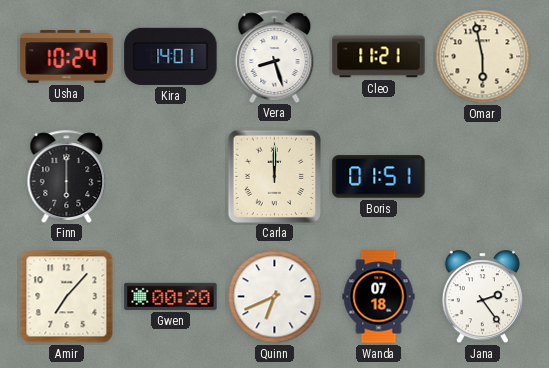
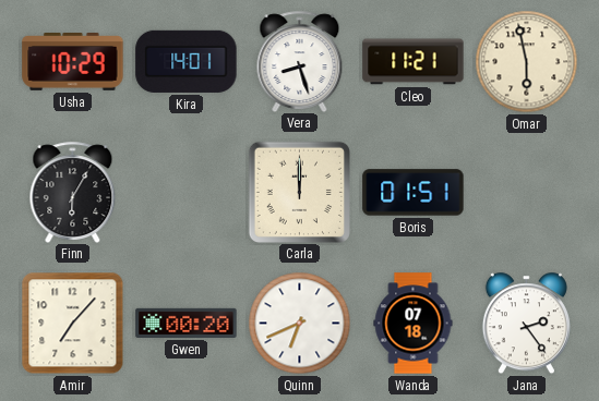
Usha: 10:24 -> 10:29 (73, 62)
Finn: 6:00 -> 6:05 (73, 192)
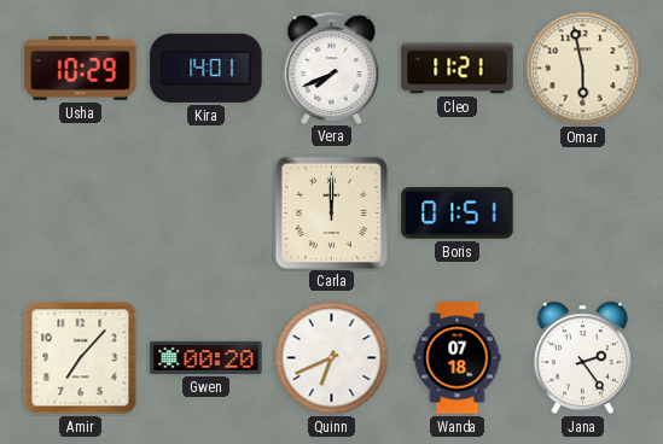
Vera: 8:27 -> 7:41 (332, 68)
Finn: 6:05 -> none (73, 192)
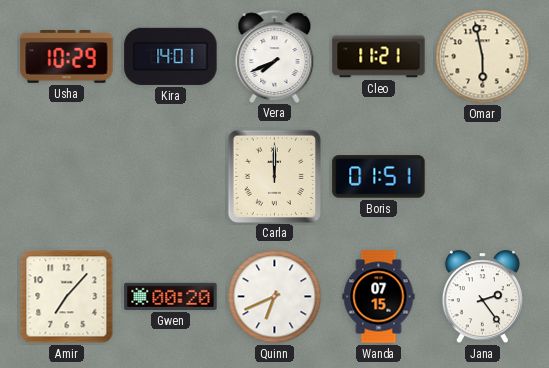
Wanda: 07:18 -> 07:15 (379, 297)
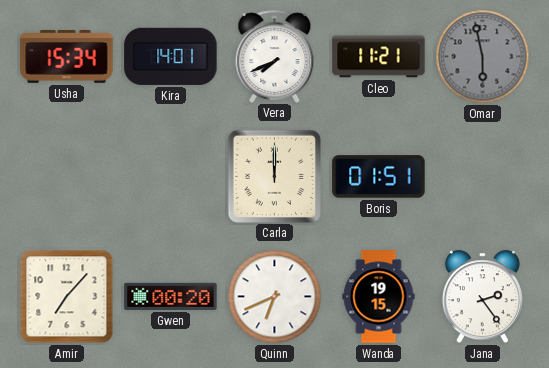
Usha: 10:29 -> 15:34 (67, 57)
Omar dial: cream -> grey (483, 57)
Wanda: 07:15 -> 19:15 (379, 297)
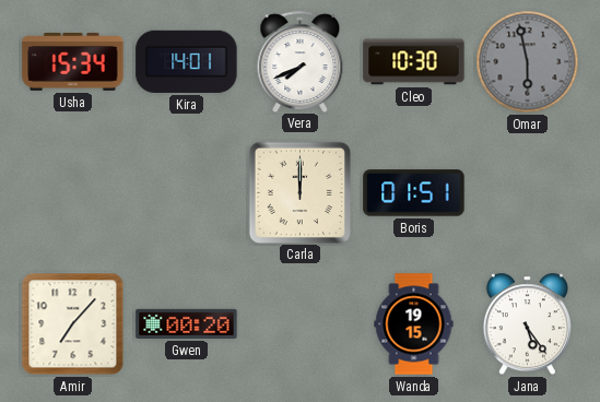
Cleo: 11:21 -> 10:30 (414, 62)
Quinn: 6:41 -> none (275, 297)
Jana: 2:24 -> 5:24 (527, 324)
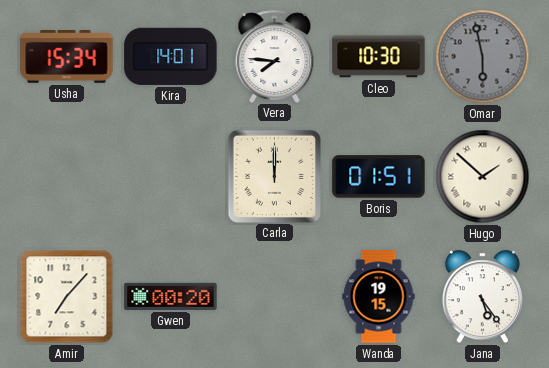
Vera: 7:41 -> 7:46 (275, 56)
Hugo: none -> 1:52 (483, 177)
